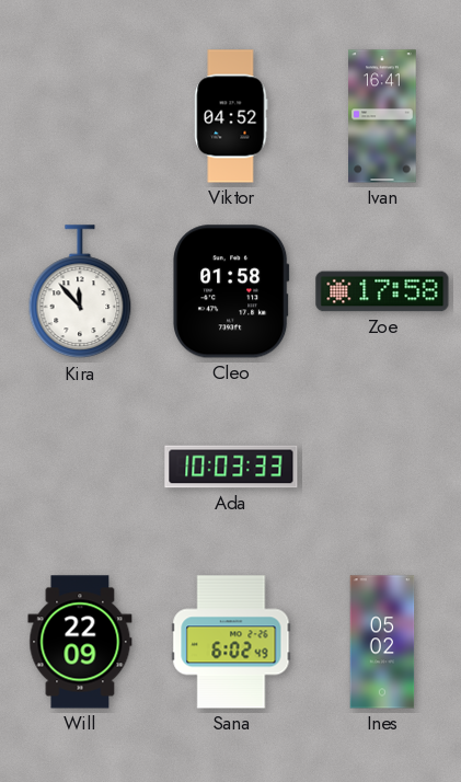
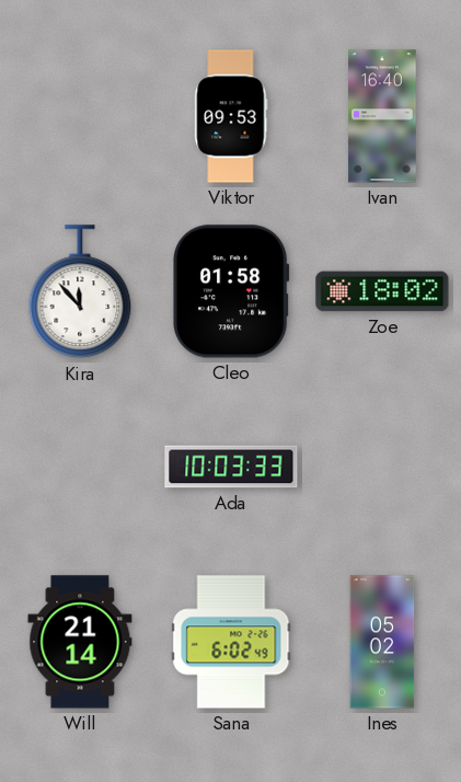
Viktor: 04:52 -> 09:53 (231, 116)
Ivan: 16:41 -> 16:40 (382, 116)
Zoe: 17:58 -> 18:02 (382, 291)
Will: 22:09 -> 21:14 (80, 642)
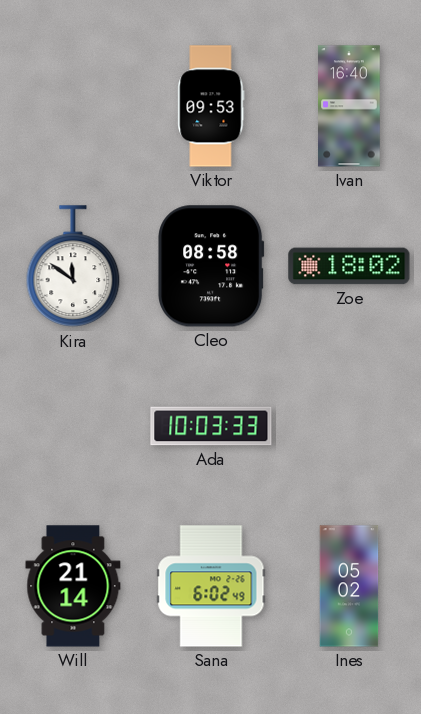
Kira: 11:53 -> 11:51 (73, 267)
Cleo: 01:58 -> 08:58 (211, 266)
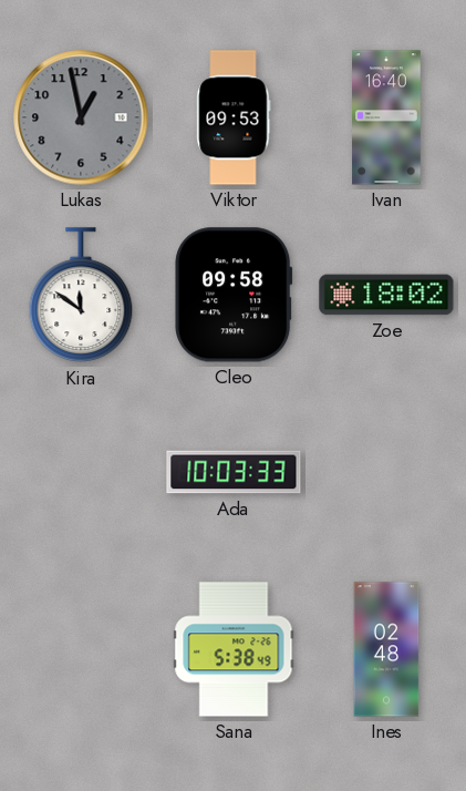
Lukas: none -> 12:58 (81, 117)
Cleo: 08:58 -> 09:58 (234, 295)
Will: 21:14 -> none (73, 586)
Sana: 6:02 -> 5:38 (234, 649)
Ines: 05:02 -> 02:48 (386, 649)
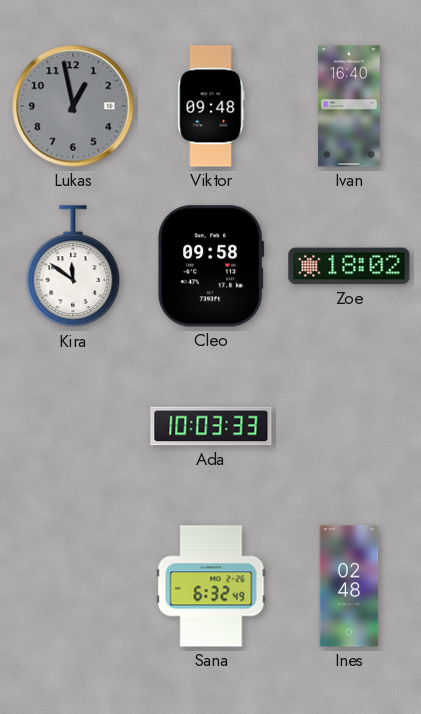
Viktor: 09:53 -> 09:48 (211, 106)
Sana: 5:38 -> 6:32 (211, 586)
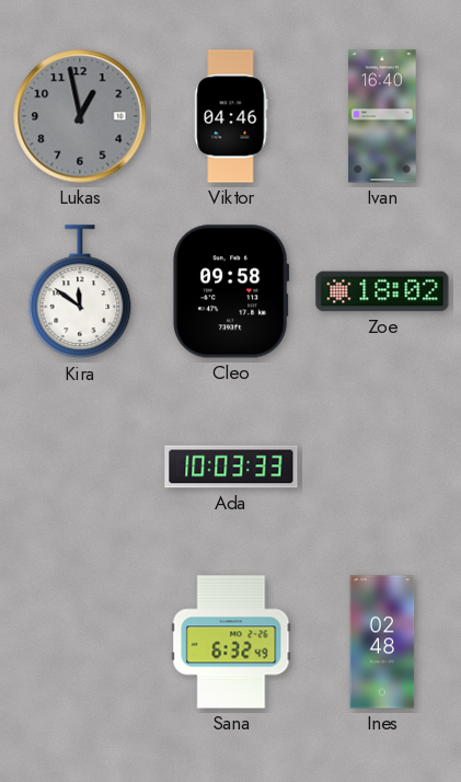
Viktor: 09:48 -> 04:46 (231, 116)
